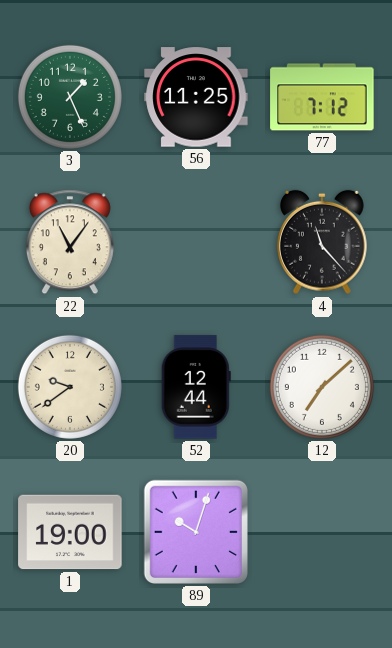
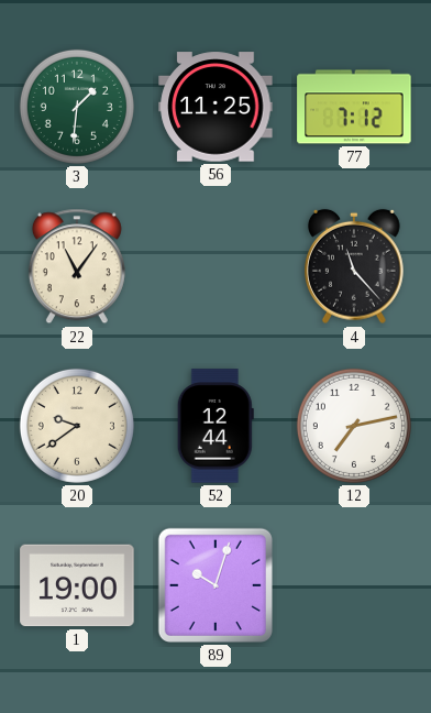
3: 1:26 -> 1:31 (77, 107)
12: 7:08 -> 7:13 (354, 426)
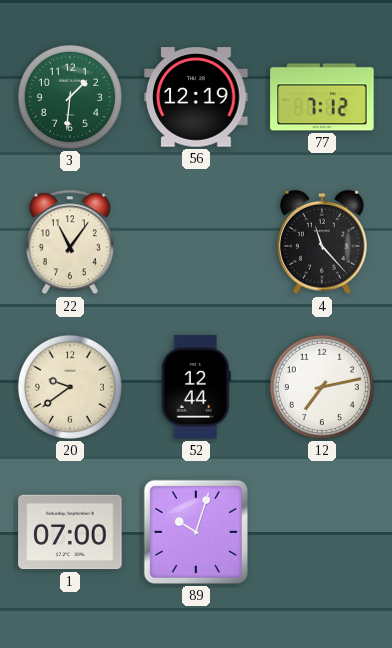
56: 11:25 -> 12:19 (196, 97)
1: 19:00 -> 07:00 (70, 532)
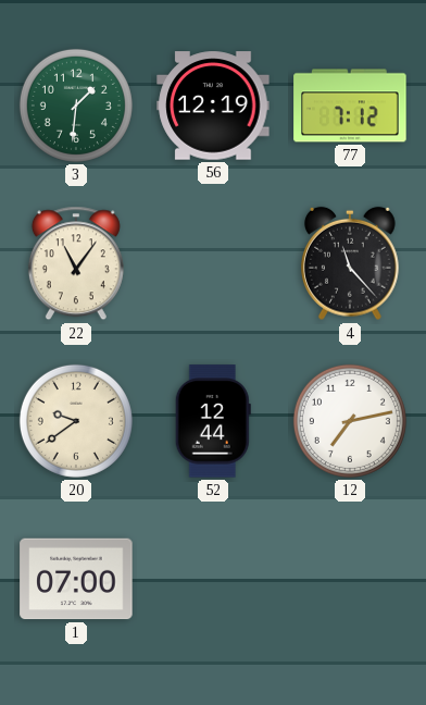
89: 10:03 -> none (196, 532)
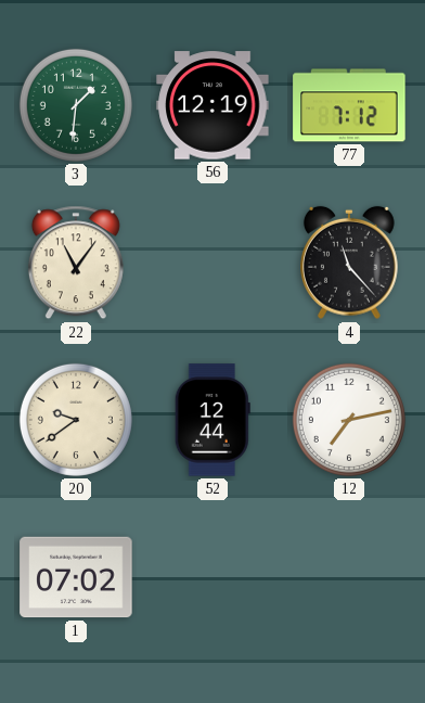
1: 07:00 -> 07:02 (76, 577)
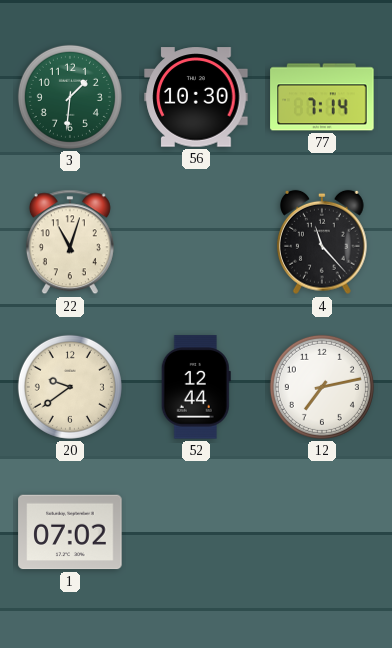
56: 12:19 -> 10:30 (196, 97)
77: 7:12 -> 7:14 (322, 97)
22: 11:06 -> 11:03 (70, 242)
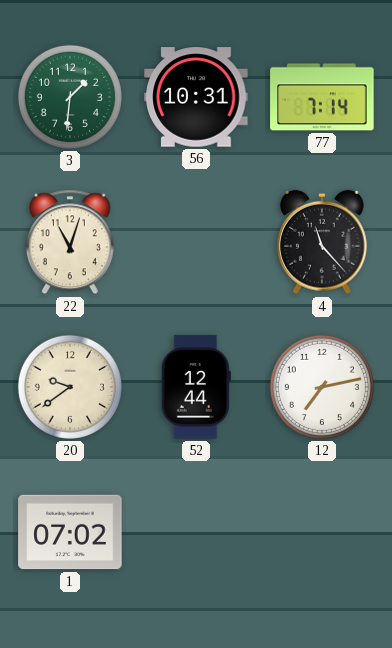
56: 10:30 -> 10:31 (196, 97)
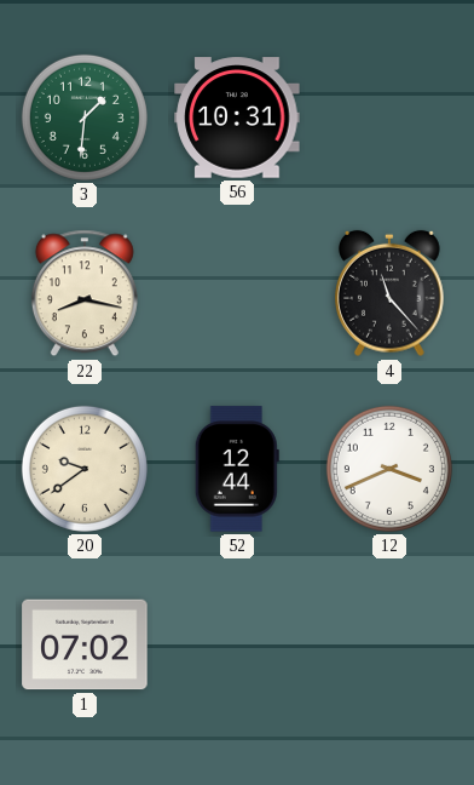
77: 7:14 -> none (322, 97)
22: 11:03 -> 8:17 (85, 293)
12: 7:13 -> 3:41 (389, 469)
